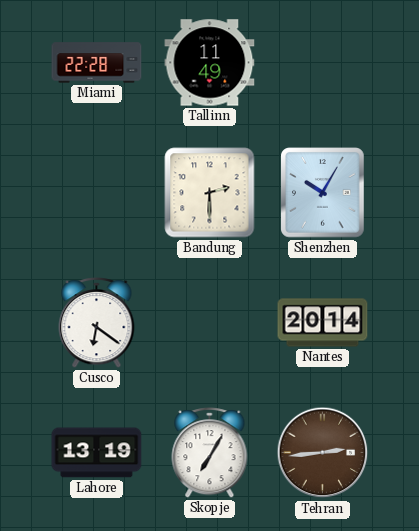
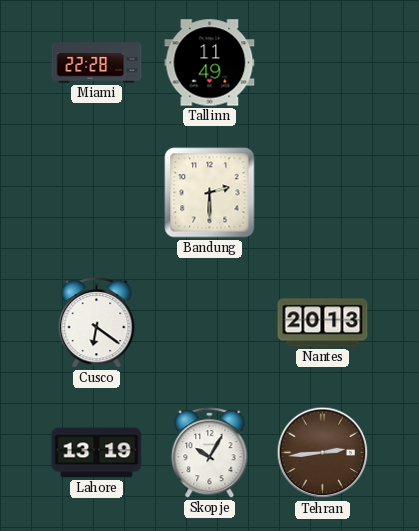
Shenzhen: 10:05 -> none (323, 193)
Nantes: 20:14 -> 20:13 (323, 323)
Skopje: 7:05 -> 10:05 (210, 453)
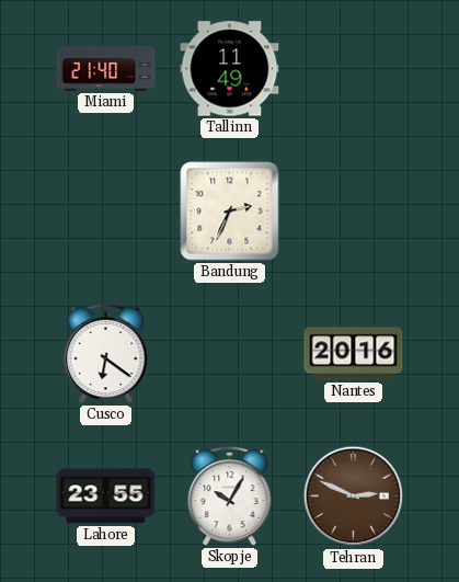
Miami: 22:28 -> 21:40 (106, 69)
Bandung: 2:30 -> 2:34 (230, 212)
Nantes: 20:13 -> 20:16 (354, 354)
Lahore: 13:19 -> 23:55 (106, 497)
Tehran: 2:44 -> 2:49 (354, 497)
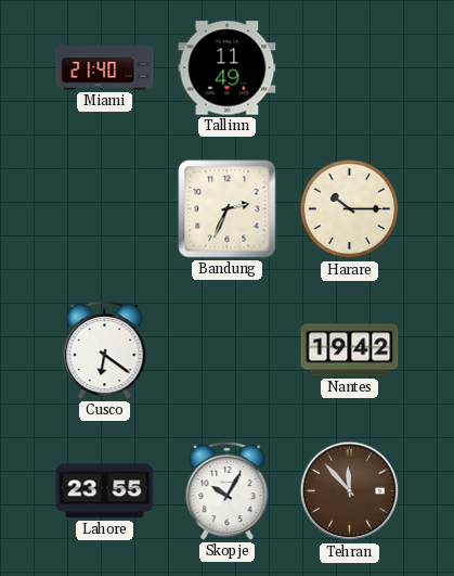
Harare: none -> 10:15 (350, 209)
Nantes: 20:16 -> 19:42 (350, 350)
Tehran: 2:49 -> 11:53 (350, 491)
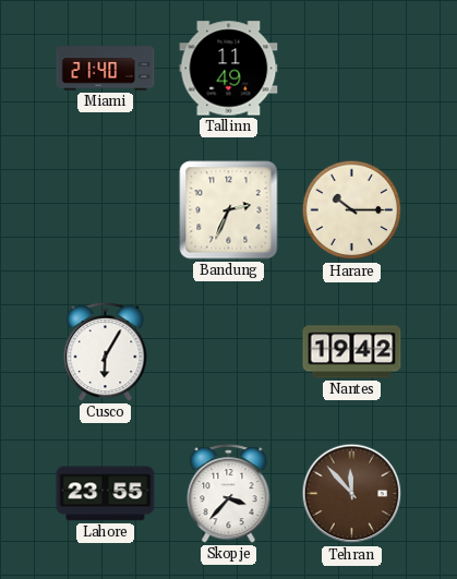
Cusco: 6:21 -> 6:05 (106, 352)
Skopje: 10:05 -> 3:37 (229, 494)
